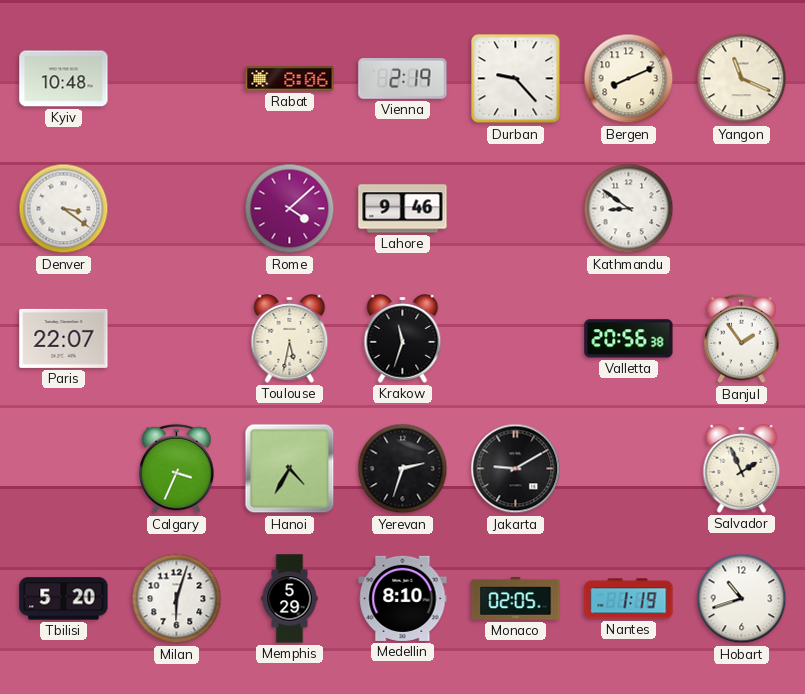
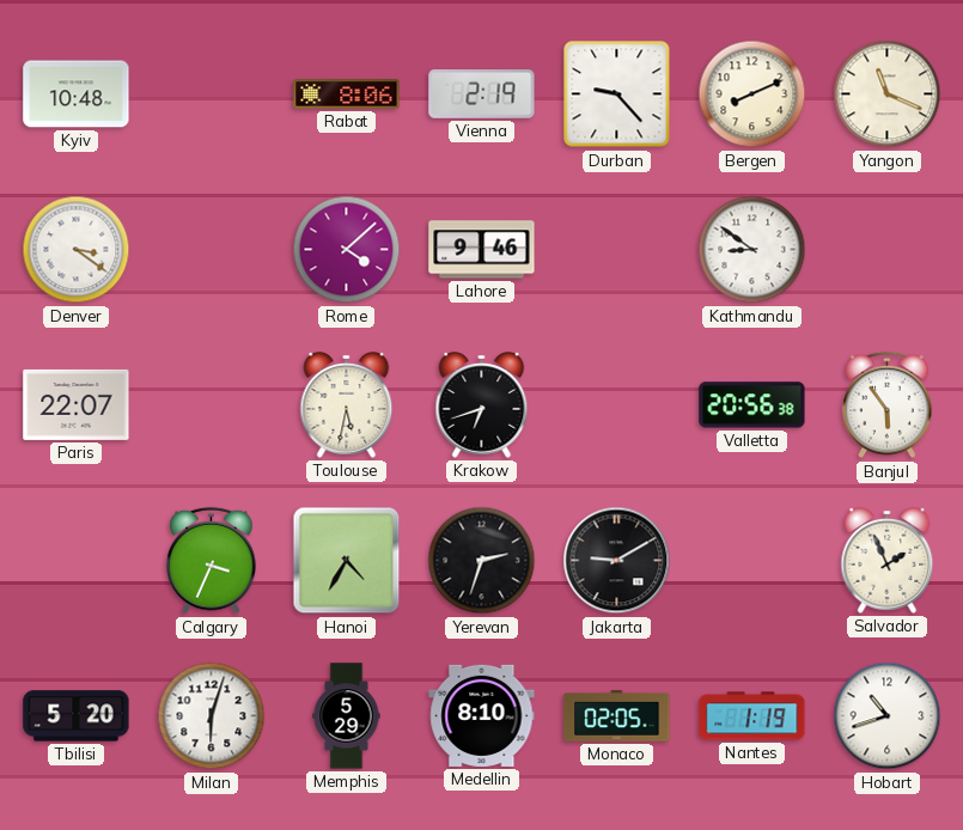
Krakow: 11:33 -> 6:42 (482, 405)
Banjul: 1:54 -> 5:54 (888, 405)
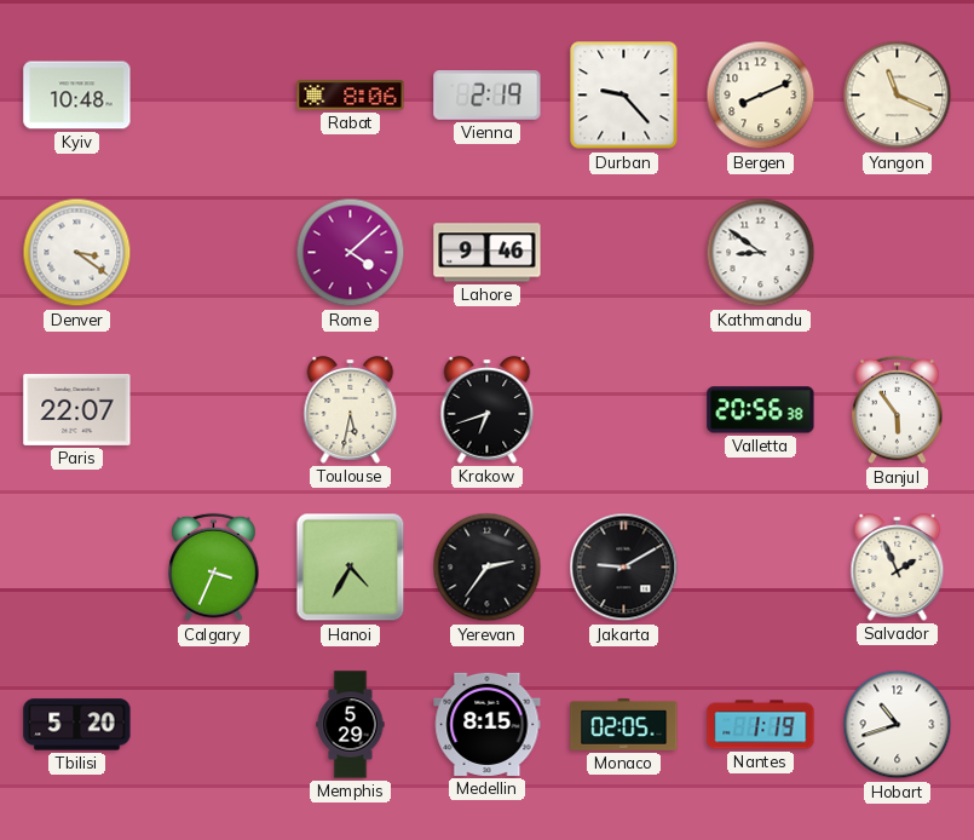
Yerevan: 2:33 -> 2:36 (488, 568)
Milan: 6:03 -> none (212, 716)
Medellin: 8:10 -> 8:15 (488, 724)
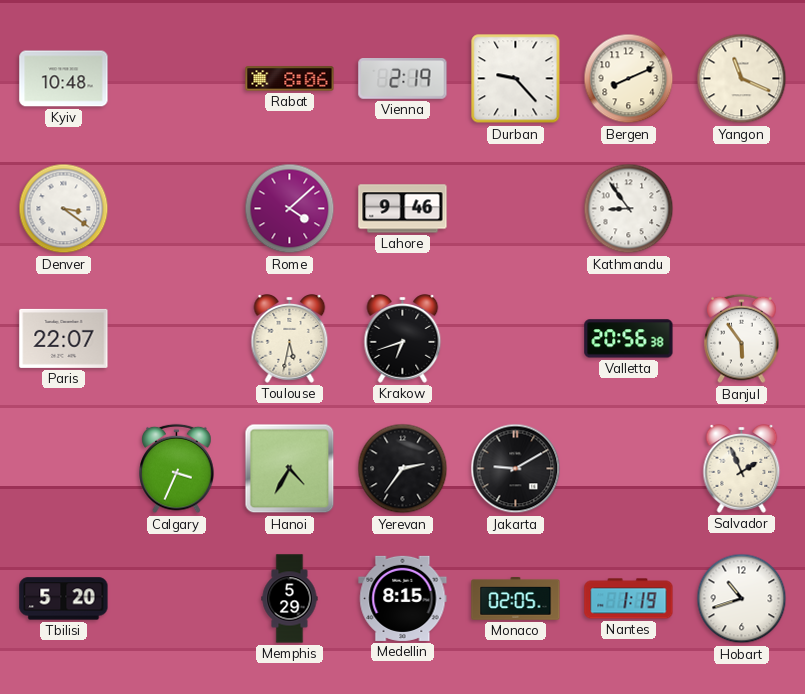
Kathmandu: 8:51 -> 8:54 (629, 209)
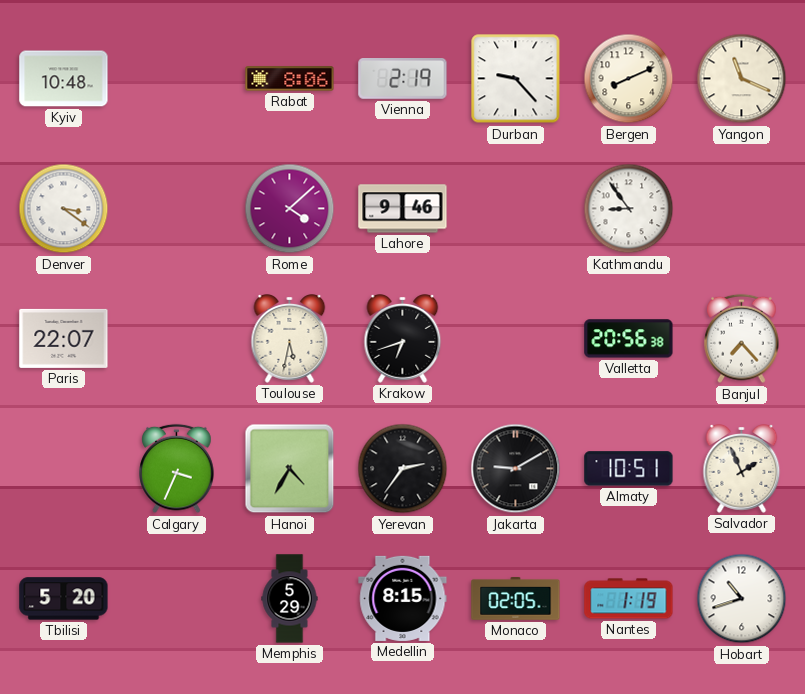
Banjul: 5:54 -> 7:23 (742, 339)
Almaty: none -> 10:51 (629, 469)
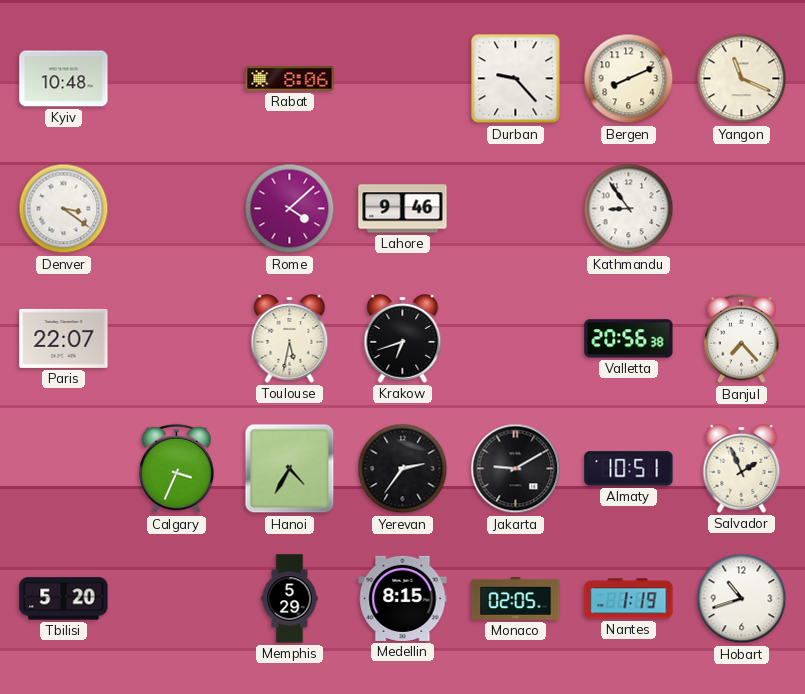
Vienna: 2:19 -> none (403, 79)
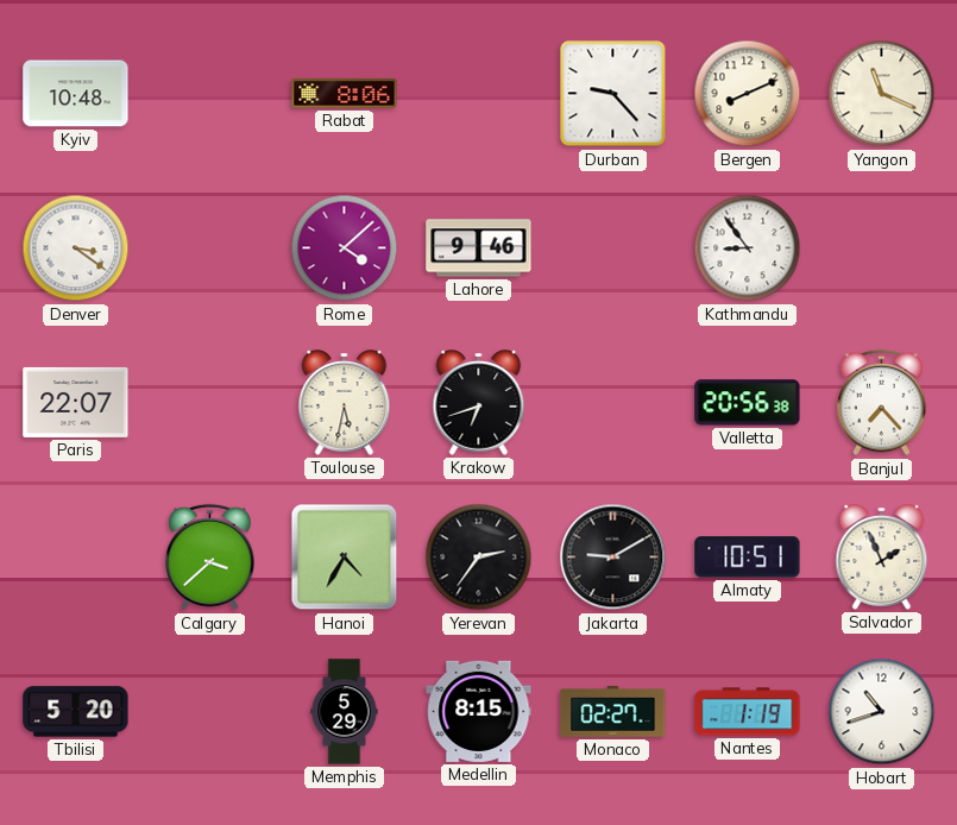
Calgary: 3:34 -> 3:38 (210, 558)
Monaco: 02:05 -> 02:27 (613, 712)
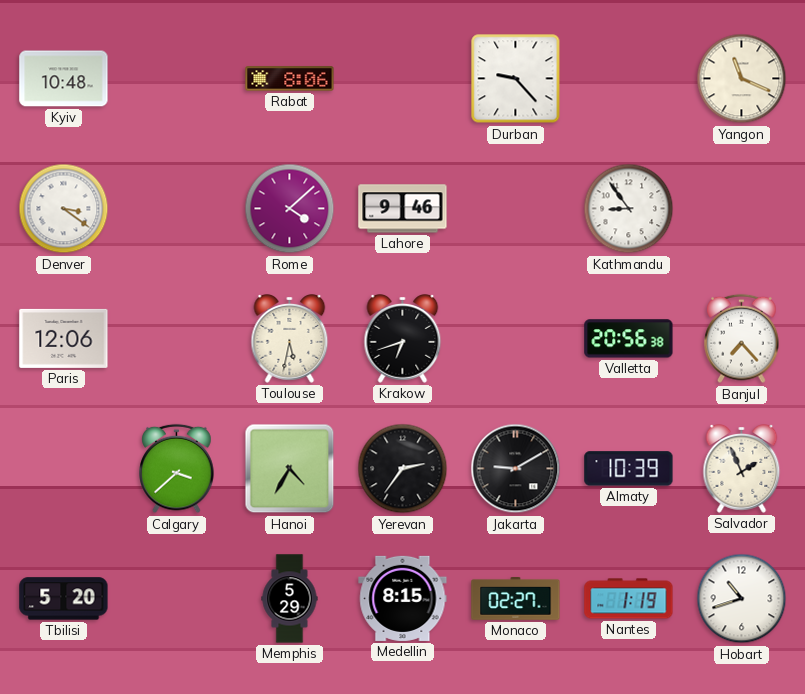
Bergen: 8:11 -> none (748, 94)
Paris: 22:07 -> 12:06 (64, 338)
Almaty: 10:51 -> 10:39 (629, 469)
